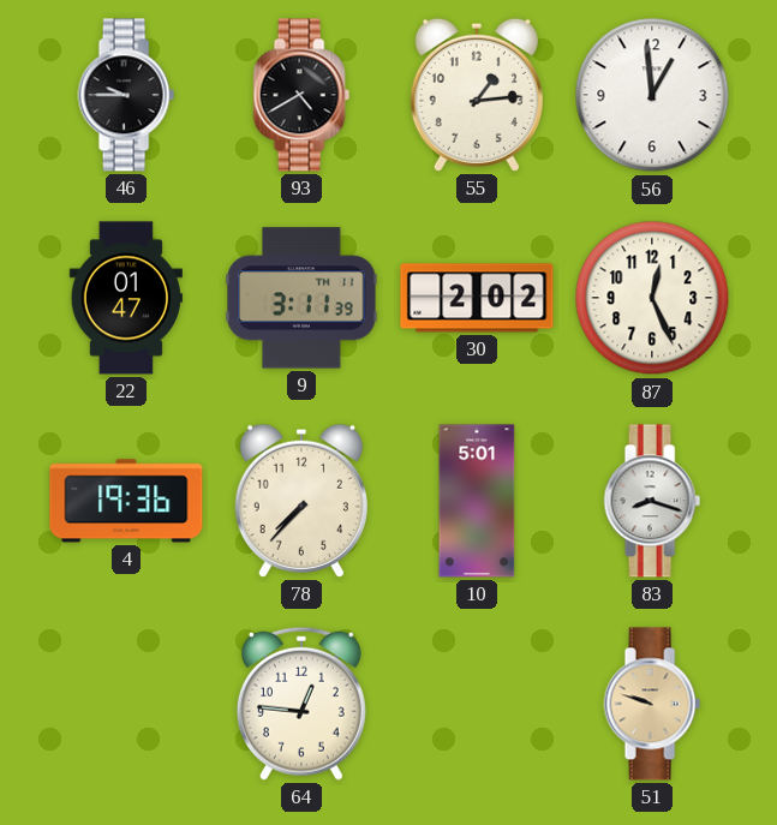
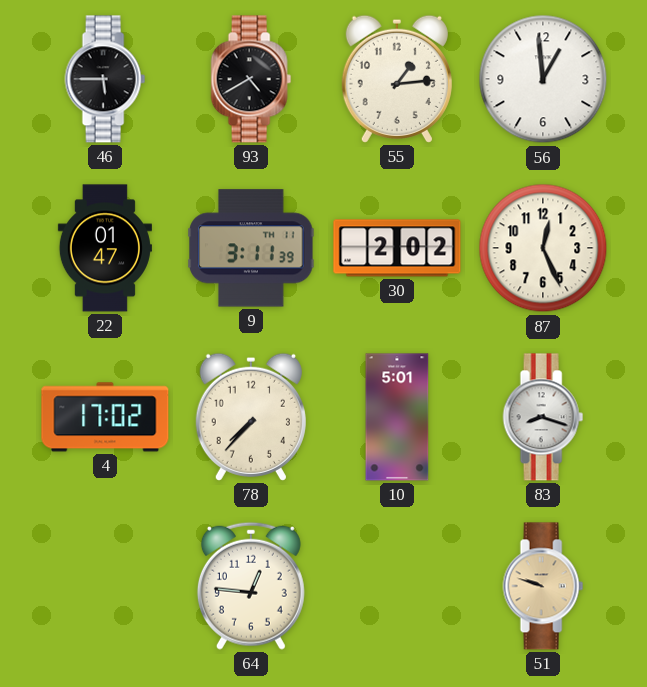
46: 9:45 -> 5:45 (105, 79)
4: 19:36 -> 17:02 (105, 417)
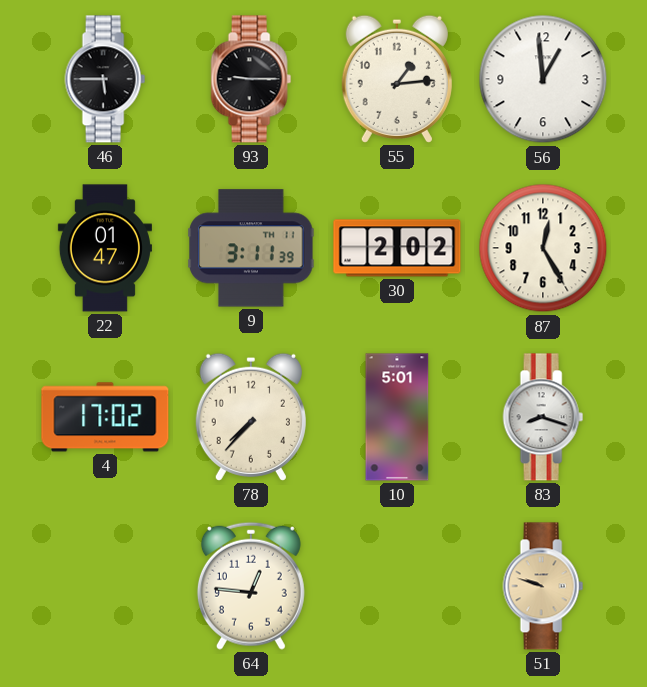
93: 4:40 -> 9:15 (251, 79)
87: 12:26 -> 12:25 (543, 248)
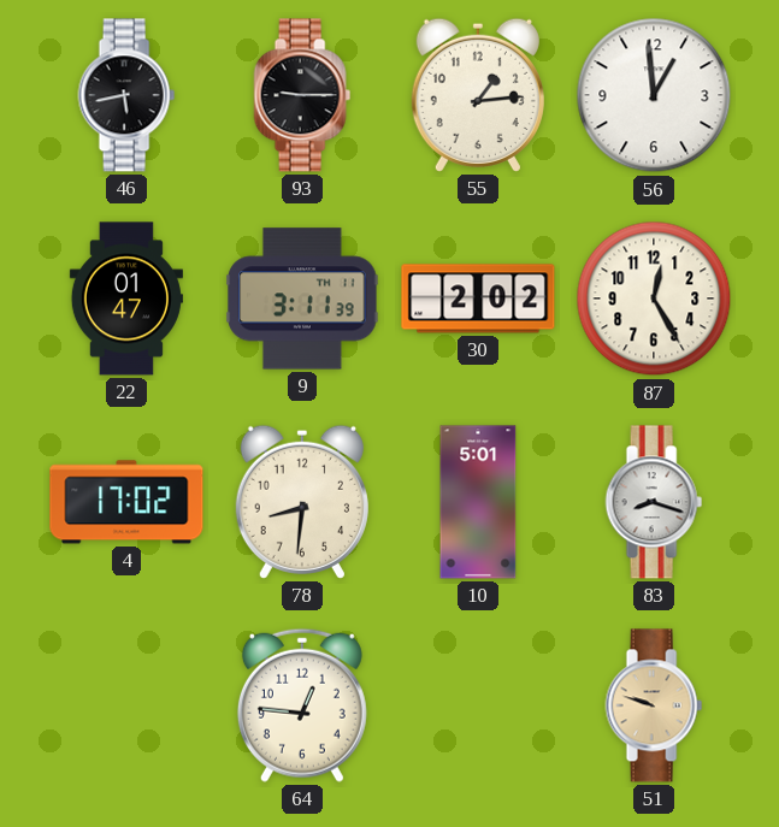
46: 5:45 -> 5:43 (126, 95)
78: 7:37 -> 8:31 (302, 502)
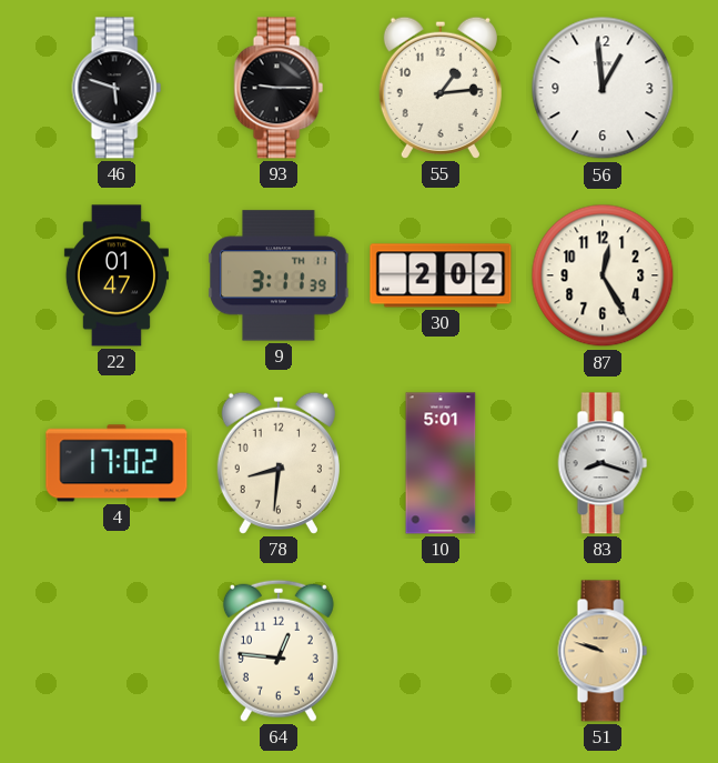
46: 5:43 -> 5:48 (117, 88)
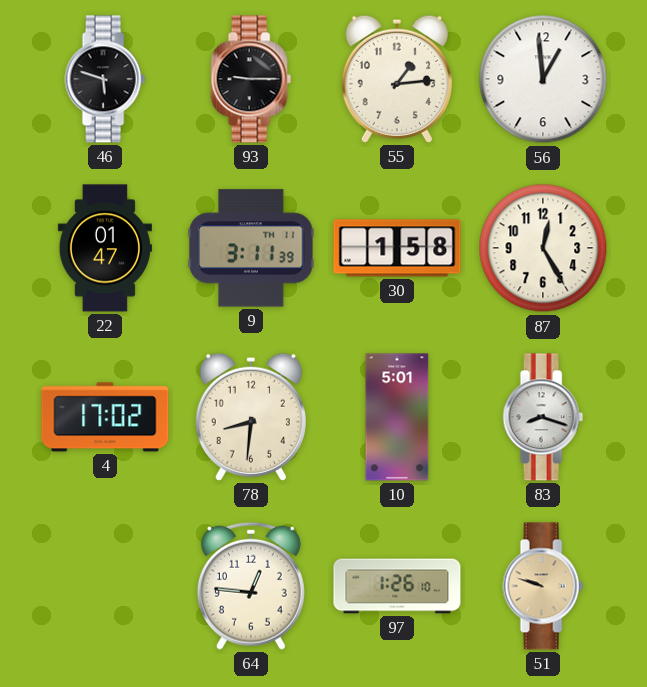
30: 2:02 -> 1:58 (397, 248)
97: none -> 1:26 (397, 586)
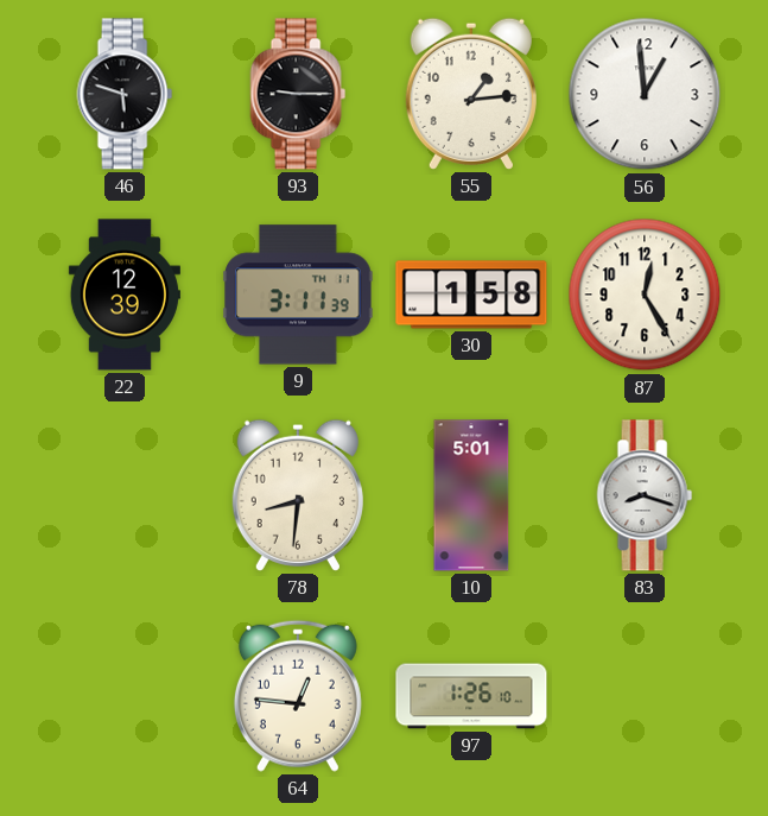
22: 01:47 -> 12:39 (125, 295)
4: 17:02 -> none (105, 417)
51: 9:48 -> none (543, 586)
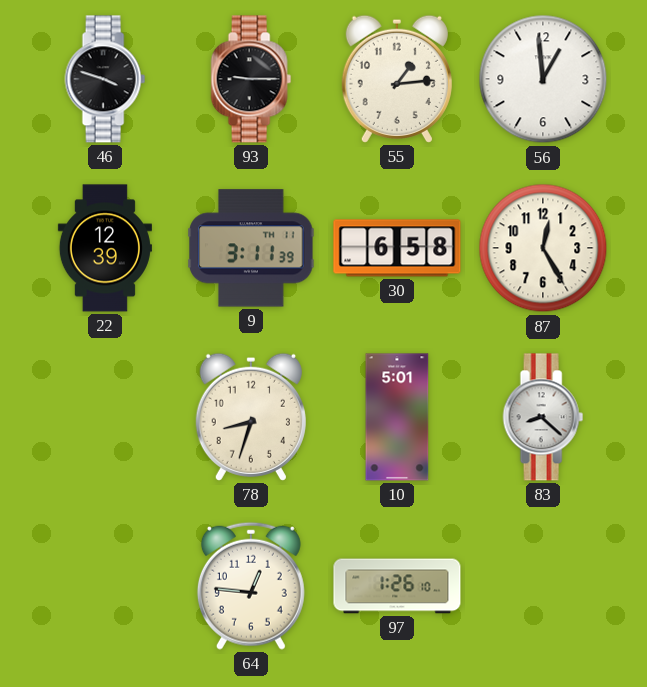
46: 5:48 -> 3:48 (105, 79)
30: 1:58 -> 6:58 (397, 248)
78: 8:31 -> 8:33 (251, 417)
83: 8:18 -> 8:22 (543, 417)
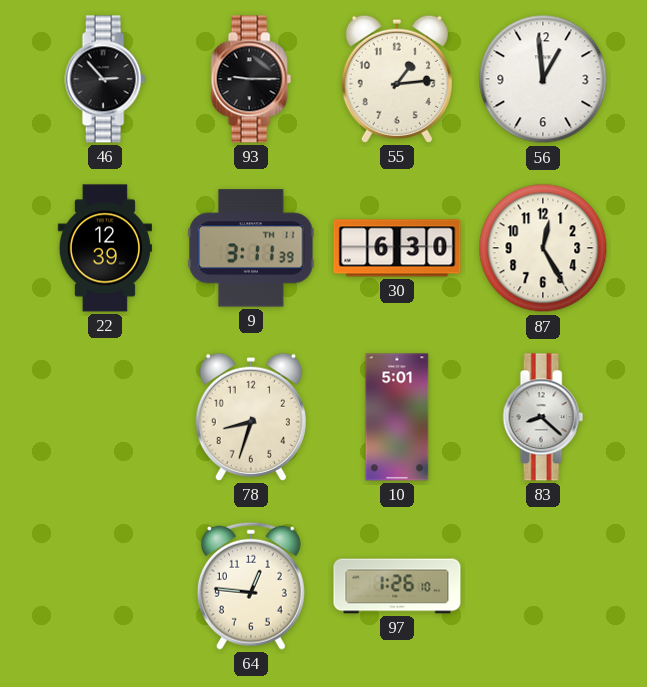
46: 3:48 -> 2:53 (105, 79)
30: 6:58 -> 6:30 (397, 248)
